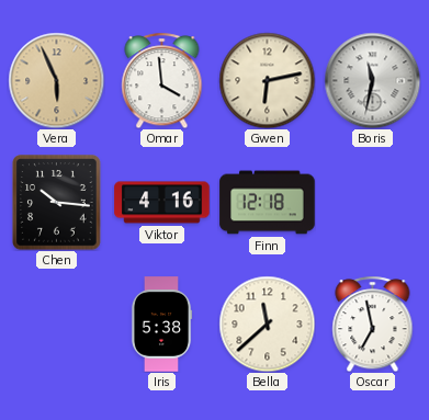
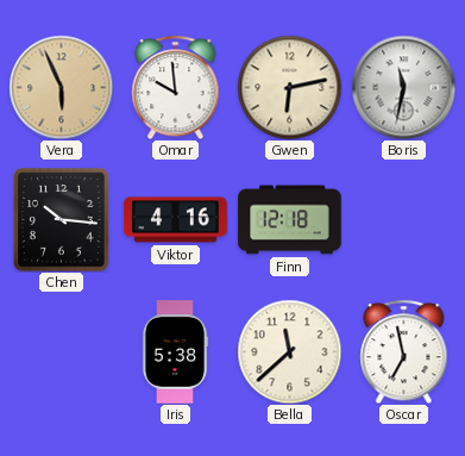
Omar: 3:59 -> 9:59 (176, 87)
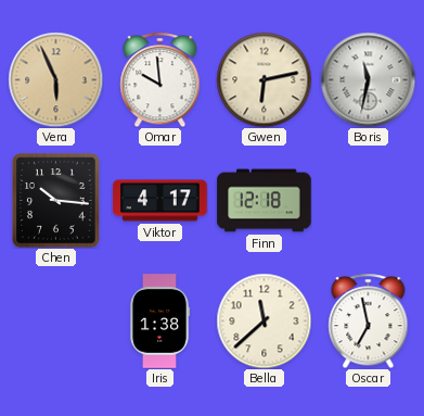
Viktor: 4:16 -> 4:17 (160, 201)
Iris: 5:38 -> 1:38 (159, 322)
